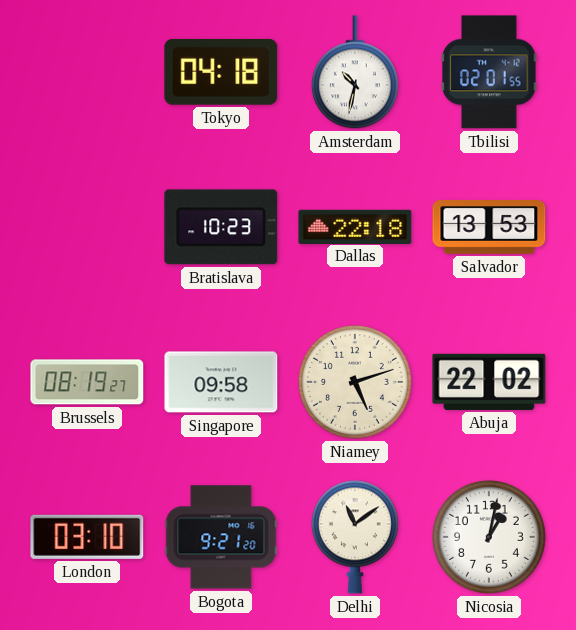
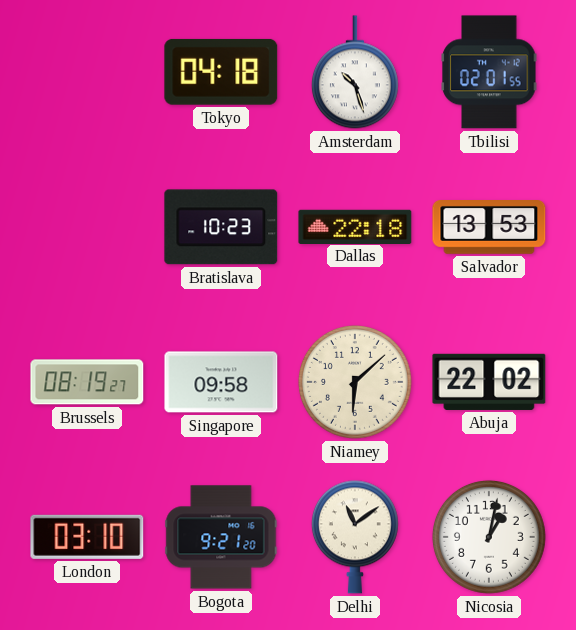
Amsterdam: 10:32 -> 10:27 (355, 72)
Niamey: 5:12 -> 6:08 (355, 382)
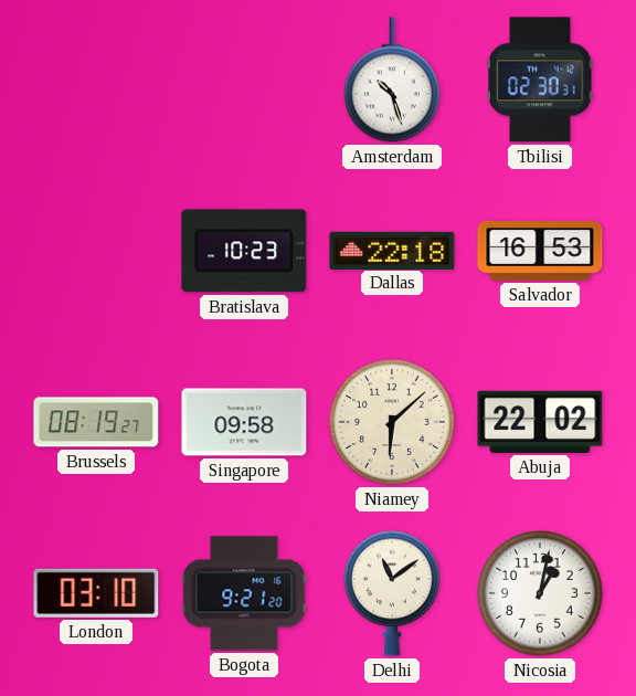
Tokyo: 04:18 -> none (221, 72)
Tbilisi: 02:01 -> 02:30 (540, 80)
Salvador: 13:53 -> 16:53 (540, 252)
